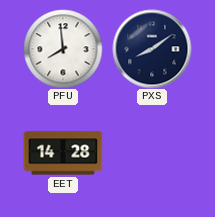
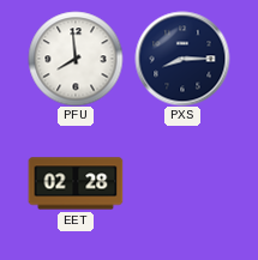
PXS: 8:09 -> 8:15 (182, 59)
EET: 14:28 -> 02:28 (76, 183)
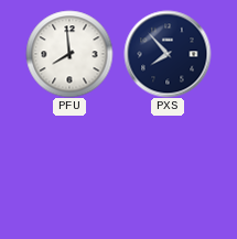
PXS: 8:15 -> 7:53 (168, 54)
EET: 02:28 -> none (76, 183)
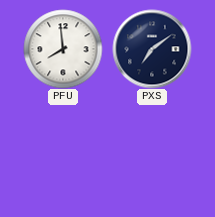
PXS: 7:53 -> 7:09 (152, 49)
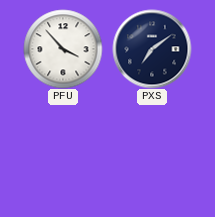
PFU: 7:59 -> 3:53 (63, 49)
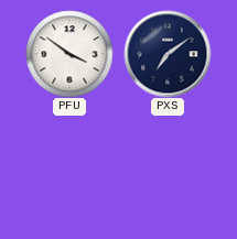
PFU: 3:53 -> 3:51 (69, 54)
